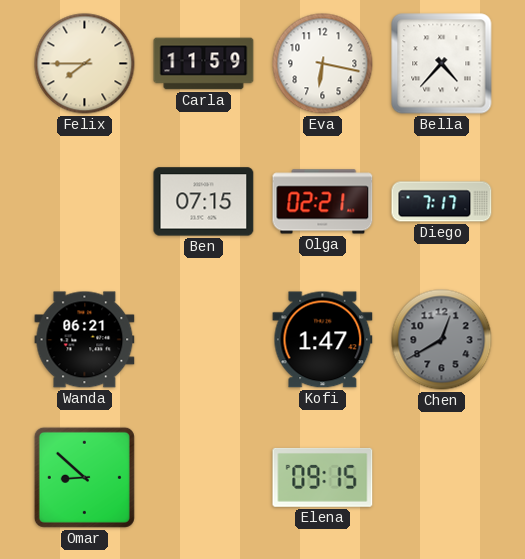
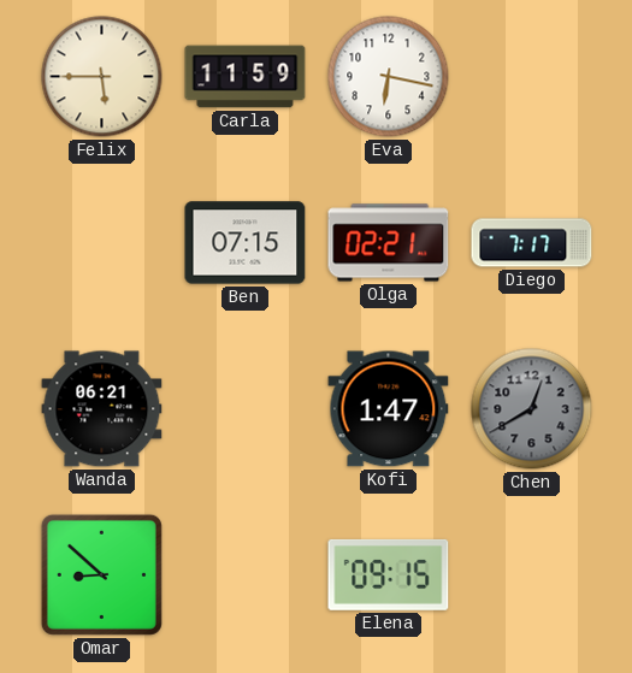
Felix: 7:45 -> 5:45 (102, 77)
Bella: 4:37 -> none (442, 64)
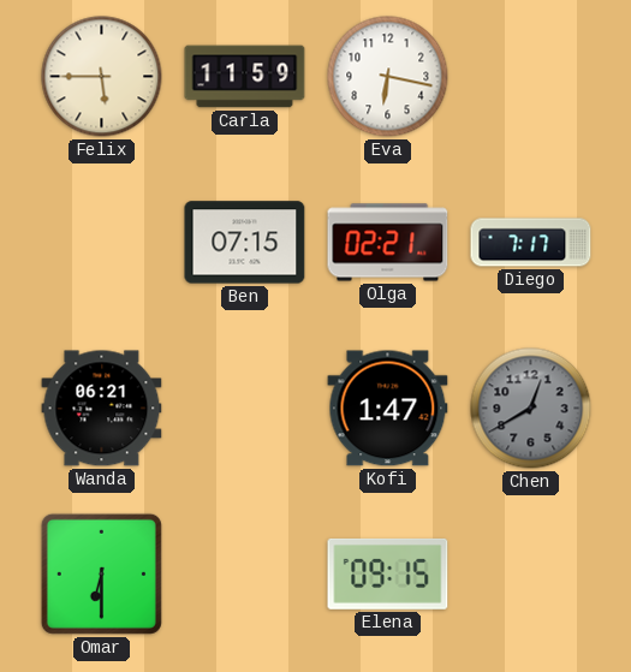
Omar: 8:52 -> 6:30 (101, 573)
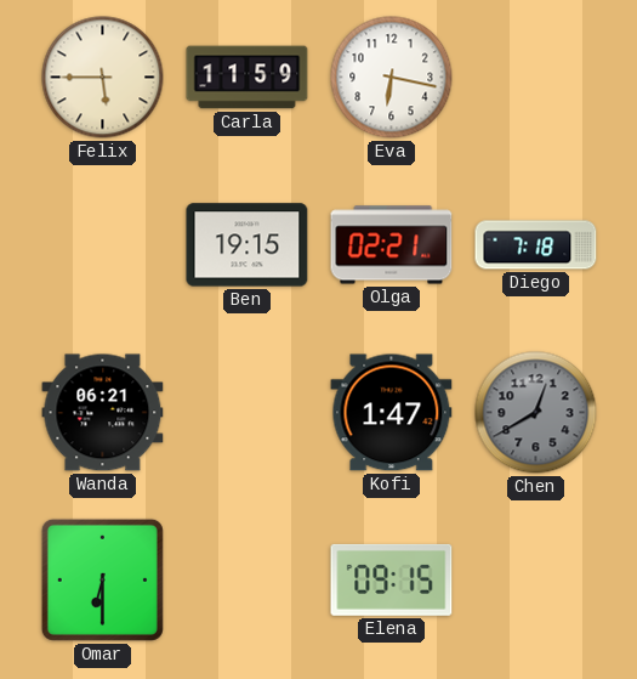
Ben: 07:15 -> 19:15 (248, 245)
Diego: 7:17 -> 7:18 (536, 245)
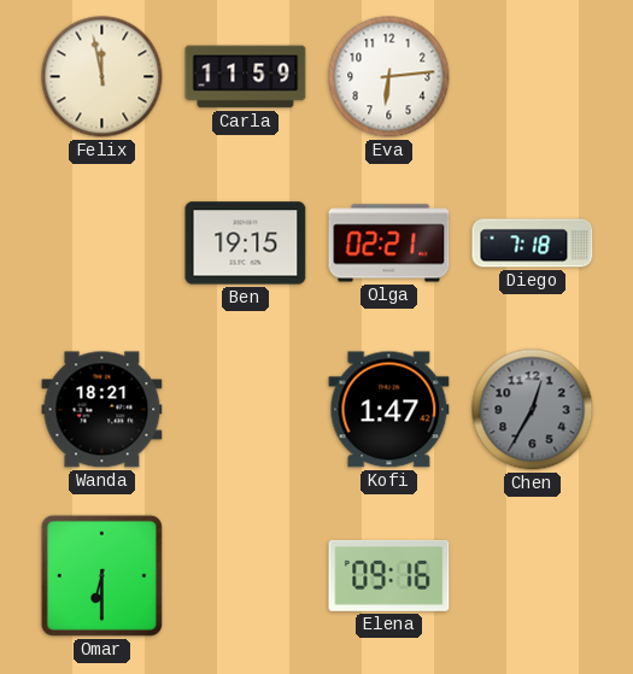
Felix: 5:45 -> 11:58 (102, 77)
Eva: 6:17 -> 6:14 (389, 77)
Wanda: 06:21 -> 18:21 (102, 410)
Chen: 12:40 -> 12:35 (533, 410)
Elena: 09:15 -> 09:16 (389, 575)
